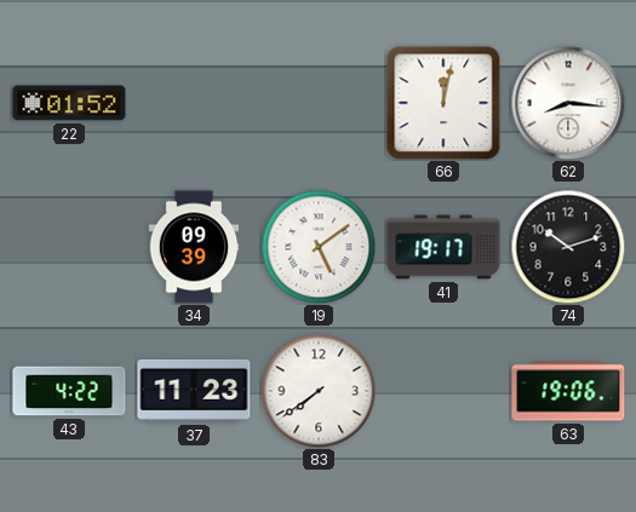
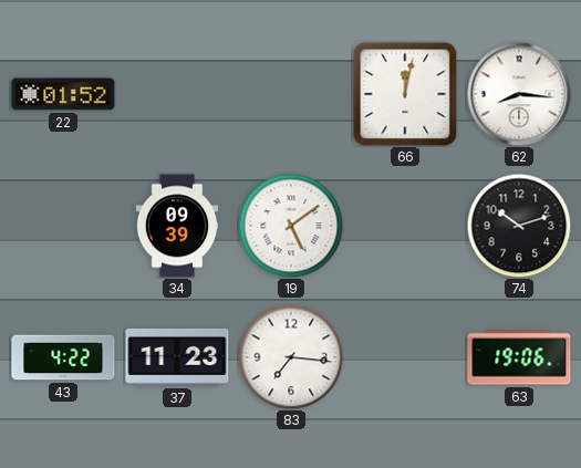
41: 19:17 -> none (443, 247)
83: 7:39 -> 7:16 (291, 357)
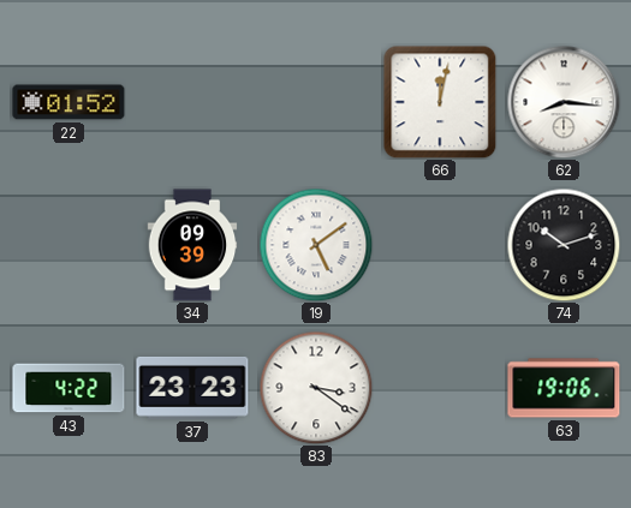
37: 11:23 -> 23:23 (192, 388)
83: 7:16 -> 3:21 (316, 388)
